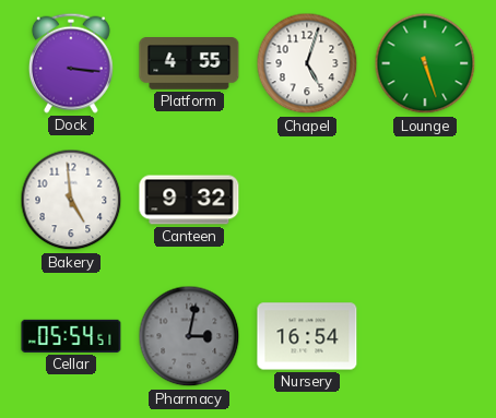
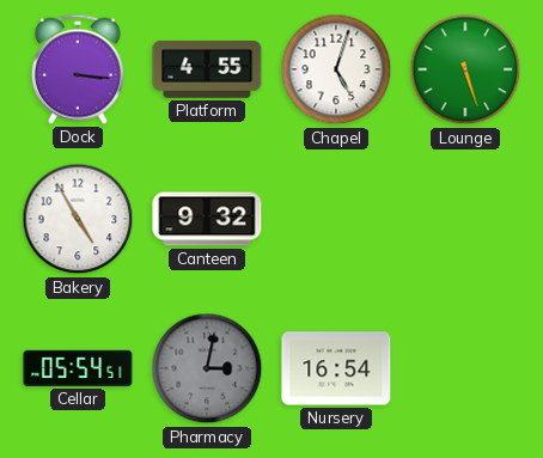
Bakery: 4:59 -> 4:55 (78, 219)
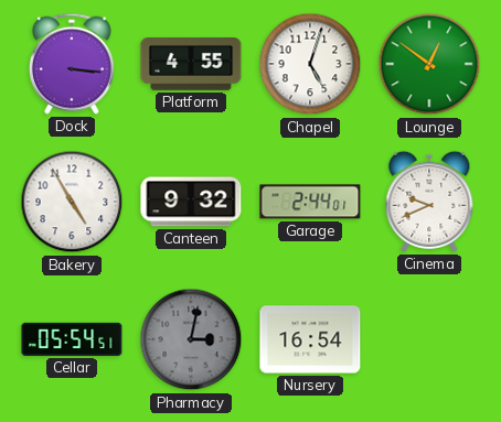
Lounge: 5:27 -> 12:51 (429, 64)
Garage: none -> 2:44 (310, 202)
Cinema: none -> 9:41 (429, 202)
